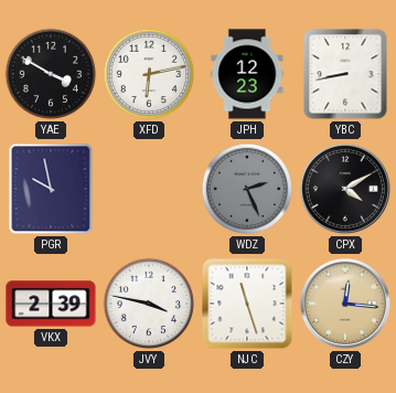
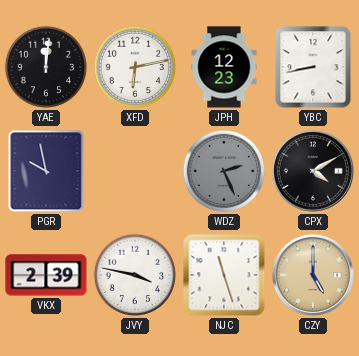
YAE: 3:50 -> 12:01 (46, 67)
CZY: 12:16 -> 5:00 (313, 275)
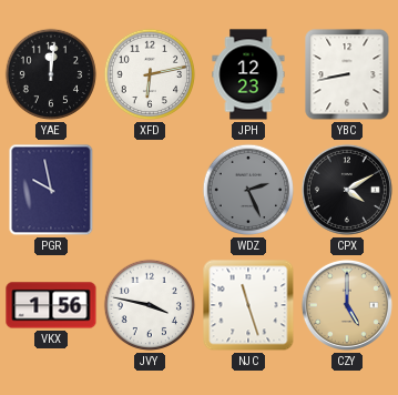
VKX: 2:39 -> 1:56 (51, 305)
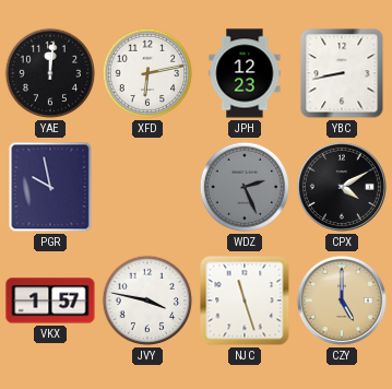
VKX: 1:56 -> 1:57 (50, 300)
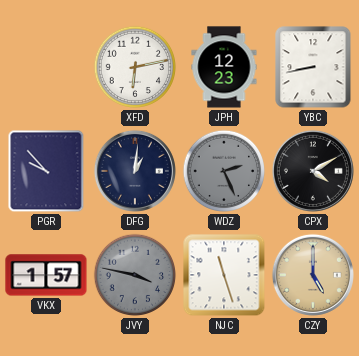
YAE: 12:01 -> none (50, 73)
PGR: 9:58 -> 9:53 (46, 171)
DFG: none -> 1:01 (135, 171)
JVY dial: white -> grey (135, 275)
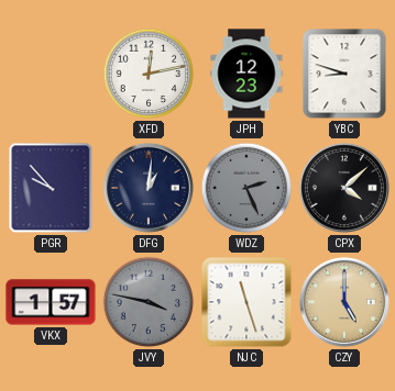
XFD: 6:13 -> 12:13 (149, 74)
YBC: 8:43 -> 8:48 (344, 74)
CPX: 4:10 -> 4:08 (344, 188)
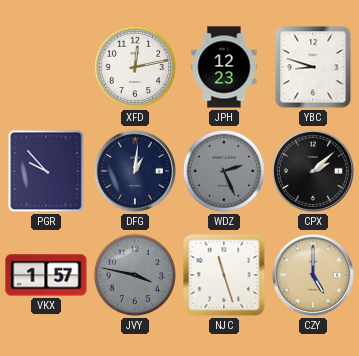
CPX: 4:08 -> 2:08 (313, 171)
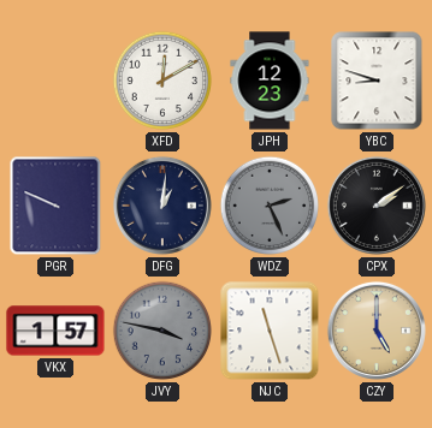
XFD: 12:13 -> 12:10 (162, 81)
PGR: 9:53 -> 9:49 (55, 206)
CPX: 2:08 -> 2:09 (377, 206)
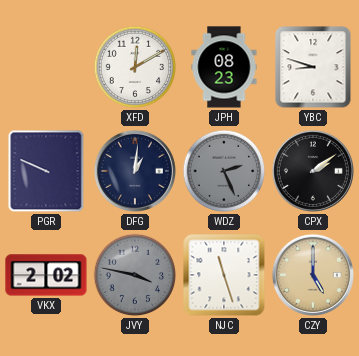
JPH: 12:23 -> 08:23 (224, 67)
VKX: 1:57 -> 2:02 (46, 275)
